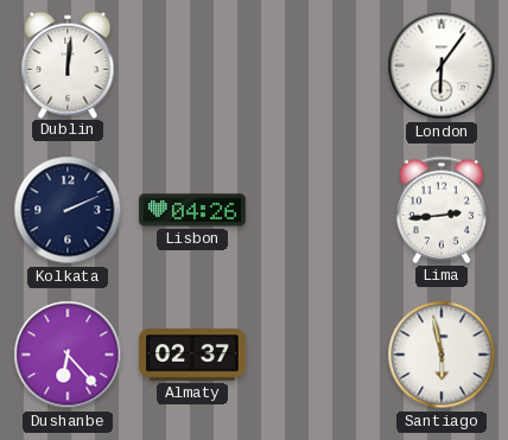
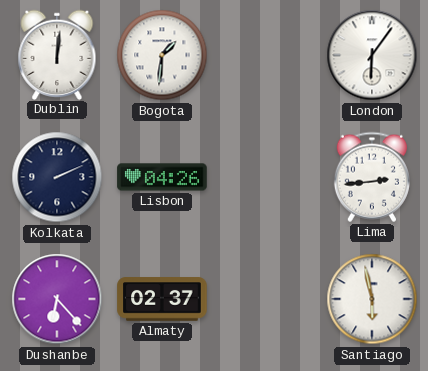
Bogota: none -> 1:31 (162, 55)
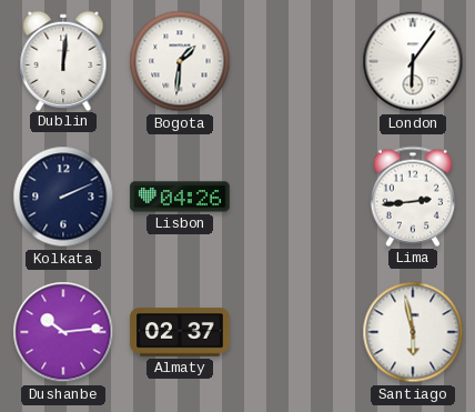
Dushanbe: 6:23 -> 10:14 (63, 332)
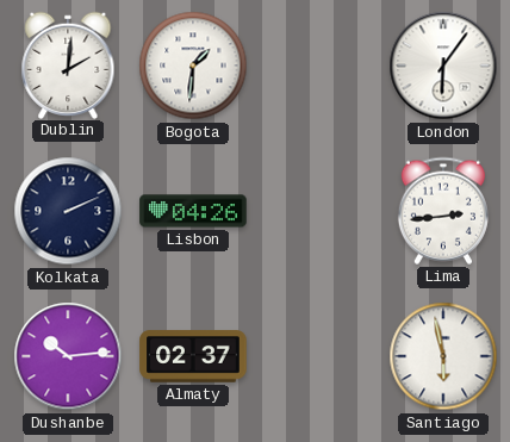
Dublin: 12:01 -> 2:01 (68, 64)
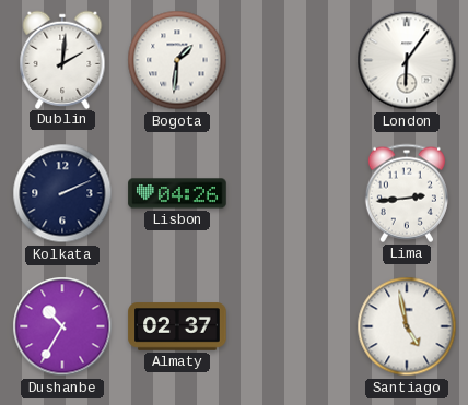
Dushanbe: 10:14 -> 10:35 (62, 326)
Santiago: 5:58 -> 4:58 (407, 326)
